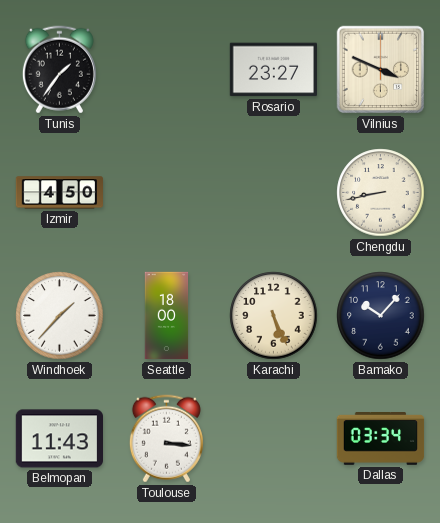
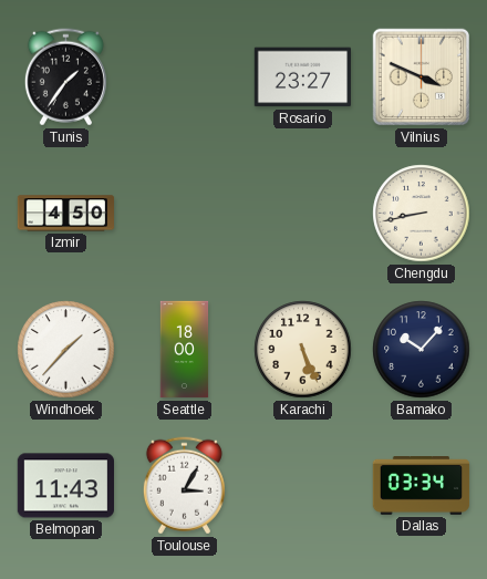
Toulouse: 3:16 -> 3:05 (184, 486)
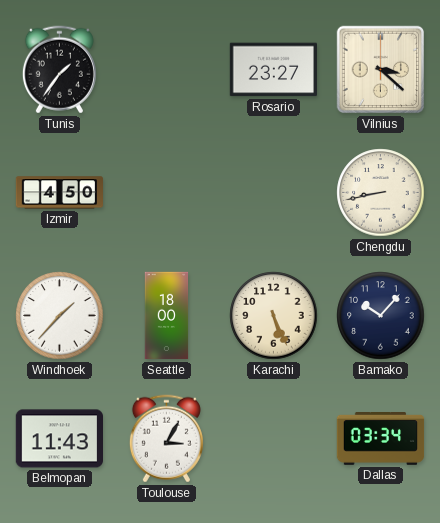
Vilnius: 3:49 -> 3:22 (381, 70)
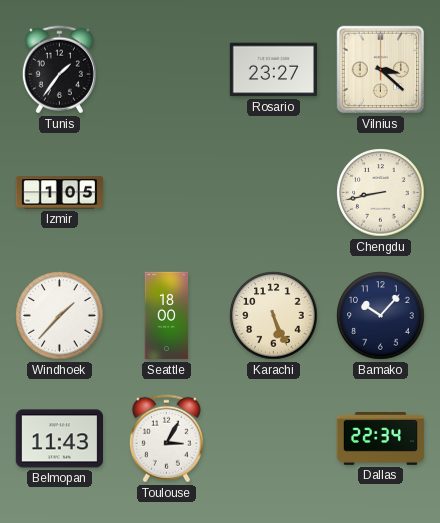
Izmir: 4:50 -> 1:05 (60, 193)
Dallas: 03:34 -> 22:34 (381, 439)
